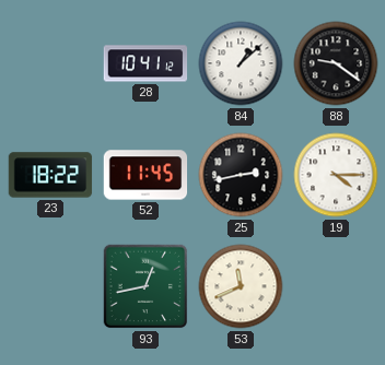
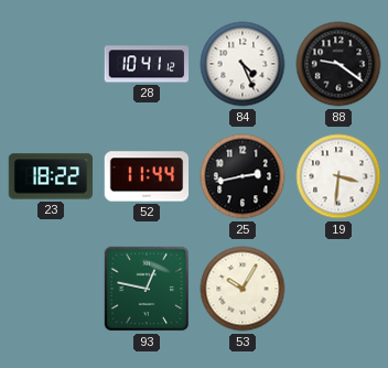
84: 1:08 -> 4:26 (242, 64)
52: 11:45 -> 11:44 (147, 176)
19: 4:15 -> 3:31 (338, 176)
93: 12:43 -> 12:47 (147, 289)
53: 11:41 -> 10:05 (242, 289)
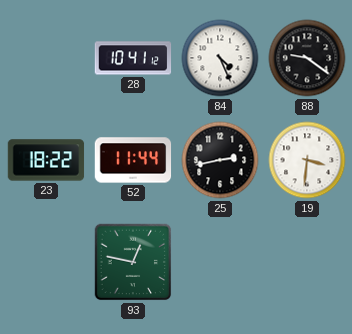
53: 10:05 -> none (242, 289)
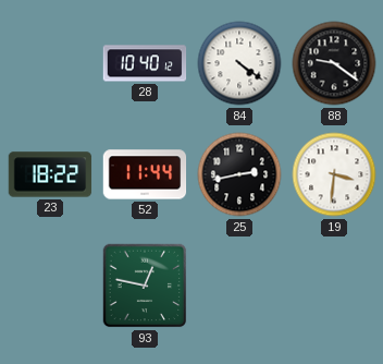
28: 10:41 -> 10:40 (145, 63)
84: 4:26 -> 4:21 (239, 63)
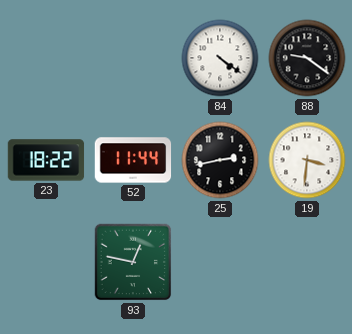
28: 10:40 -> none (145, 63)
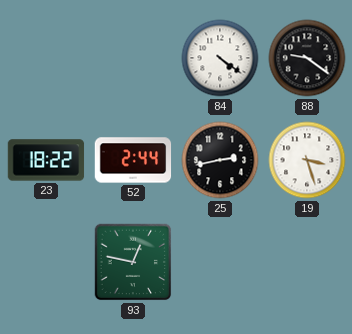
52: 11:44 -> 2:44 (133, 160)
19: 3:31 -> 3:27 (307, 160)
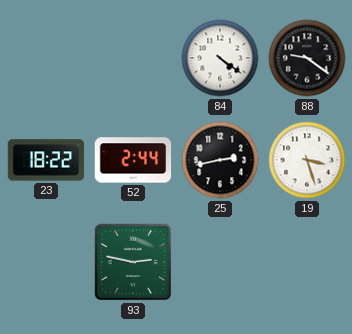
93: 12:47 -> 2:47 (133, 262)
